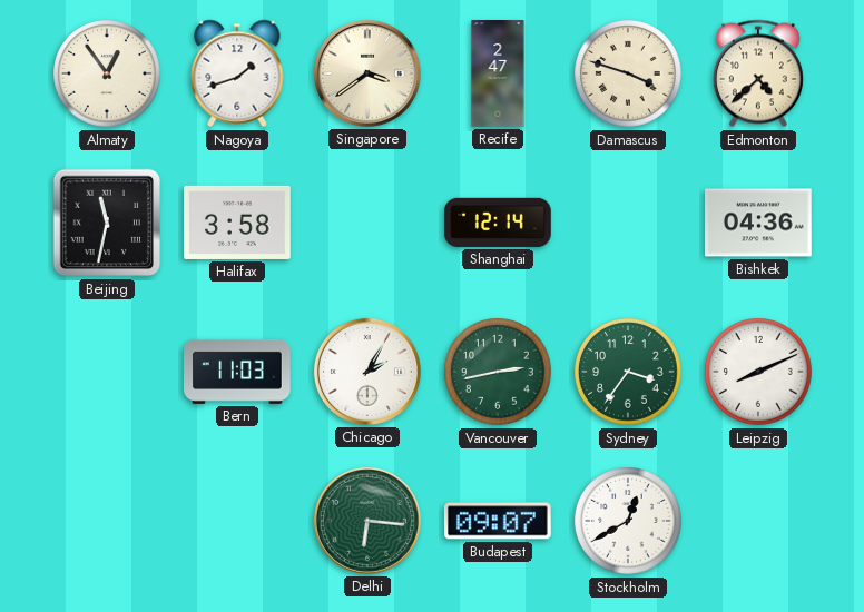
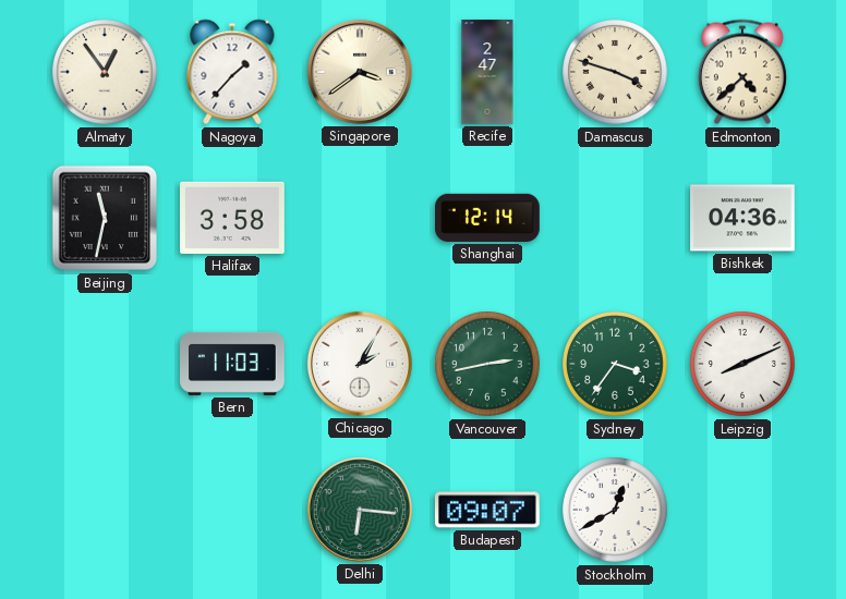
Nagoya: 1:42 -> 1:37 (232, 72)
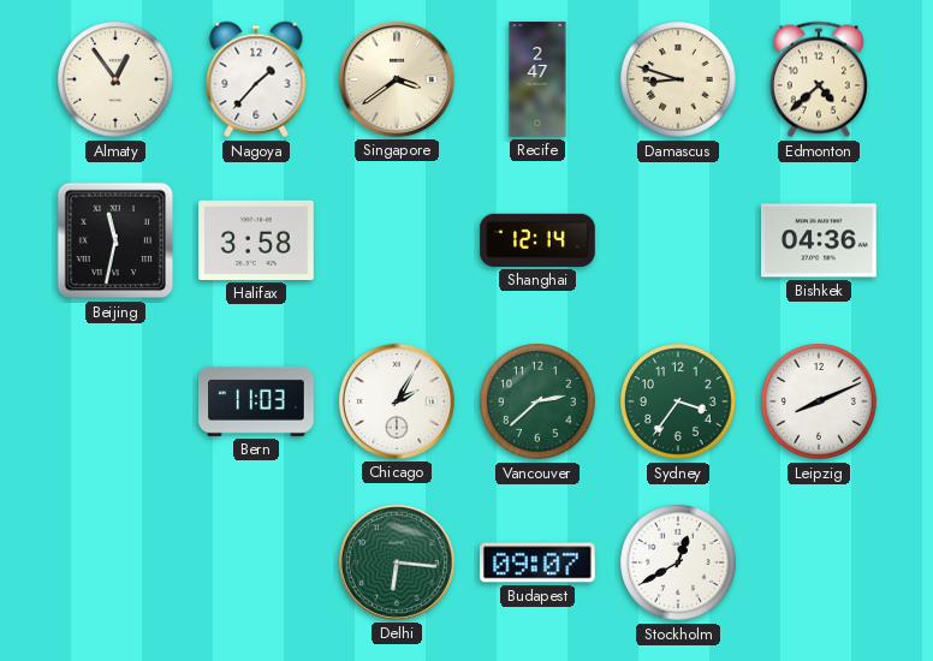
Damascus: 3:48 -> 8:48 (678, 79)
Vancouver: 2:43 -> 2:38 (537, 401)
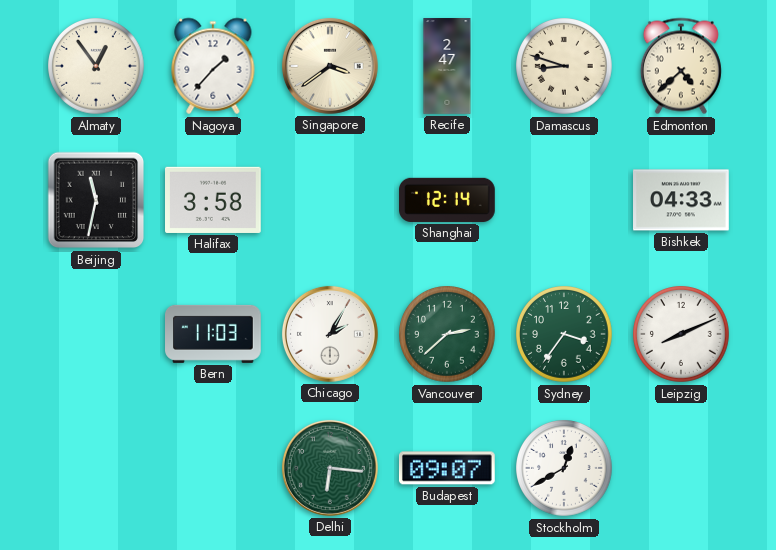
Bishkek: 04:36 -> 04:33 (682, 200)
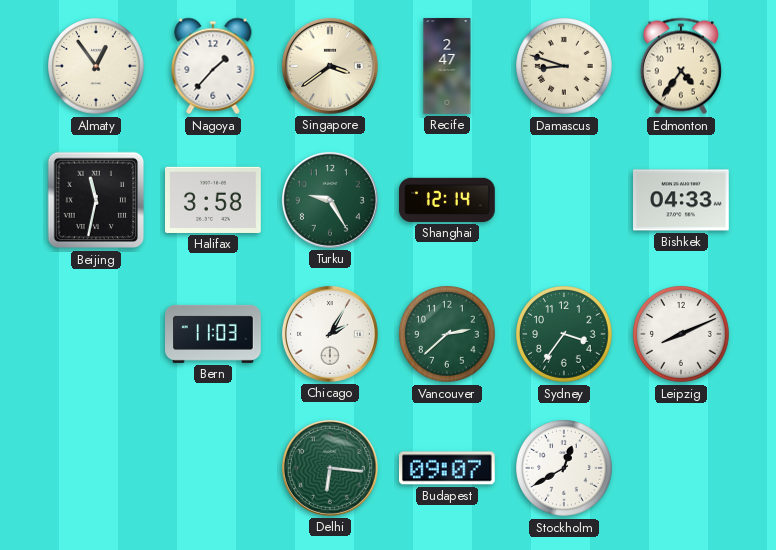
Edmonton: 4:38 -> 4:36 (681, 66)
Turku: none -> 9:25 (330, 200)
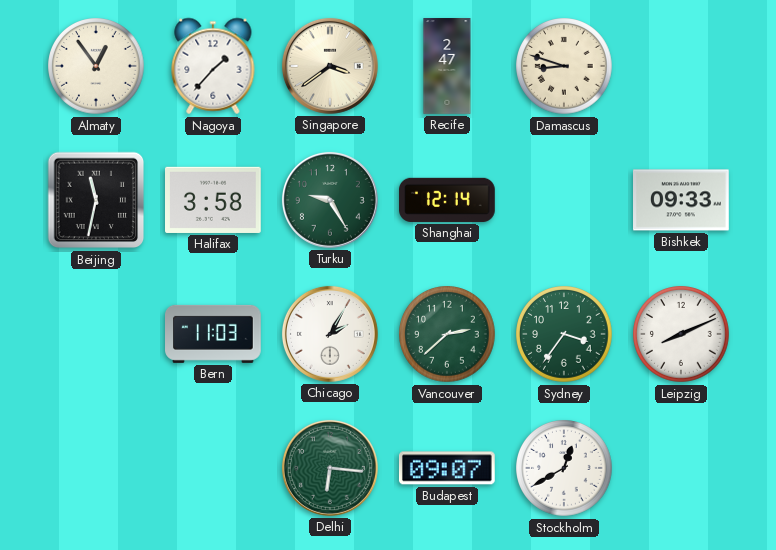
Edmonton: 4:36 -> none (681, 66)
Bishkek: 04:33 -> 09:33 (682, 200)
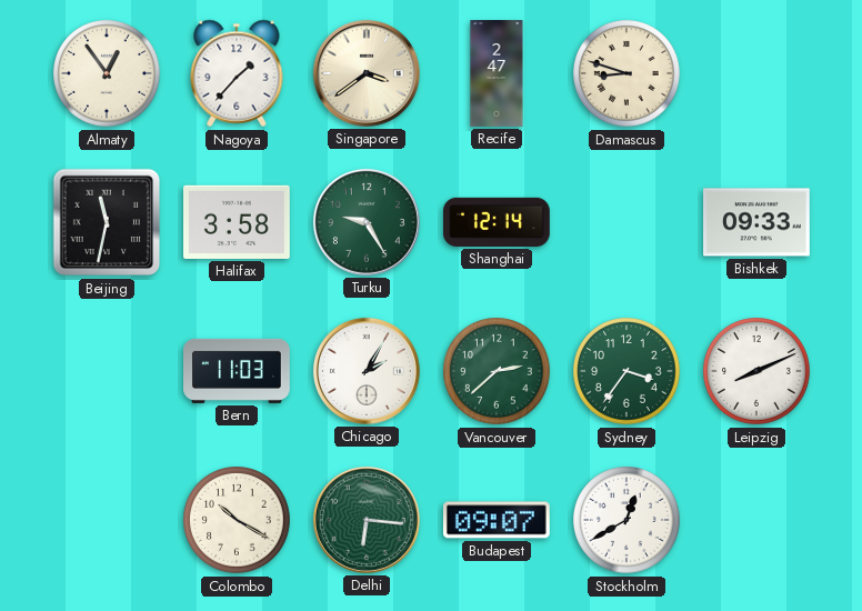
Colombo: none -> 10:20 (237, 520)
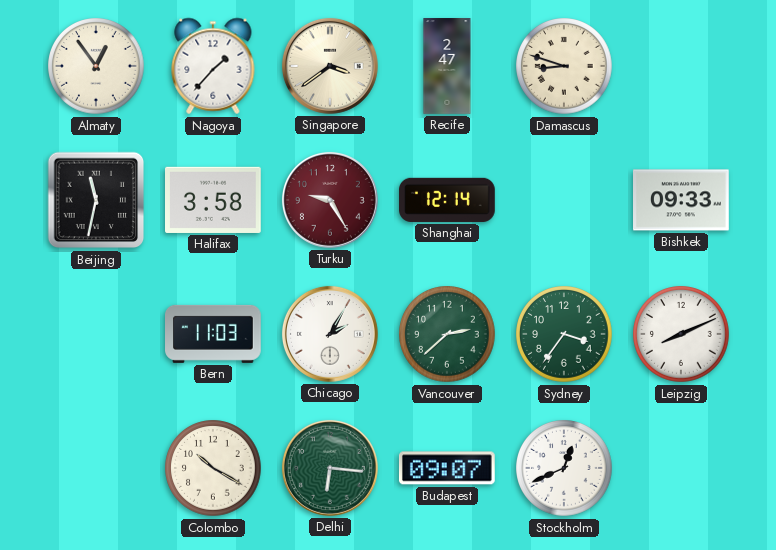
Turku dial: green -> burgundy (330, 200)
Stockholm: 12:40 -> 12:41 (564, 468)
